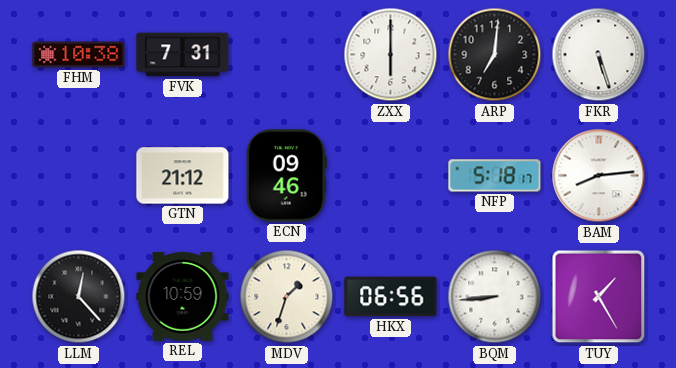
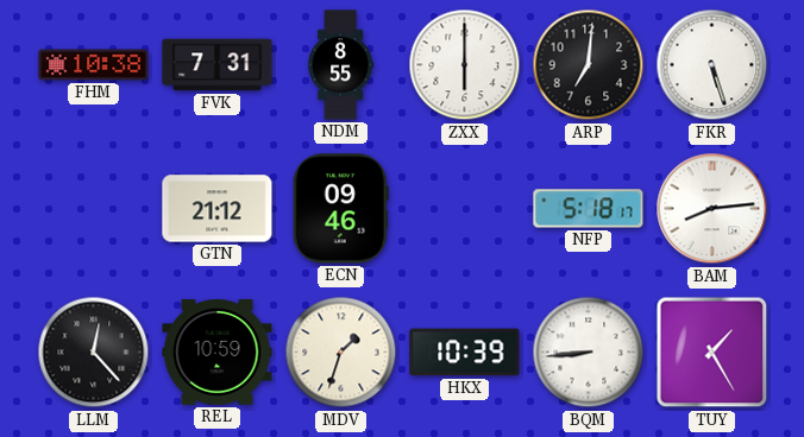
NDM: none -> 8:55 (340, 65)
HKX: 06:56 -> 10:39 (465, 353)
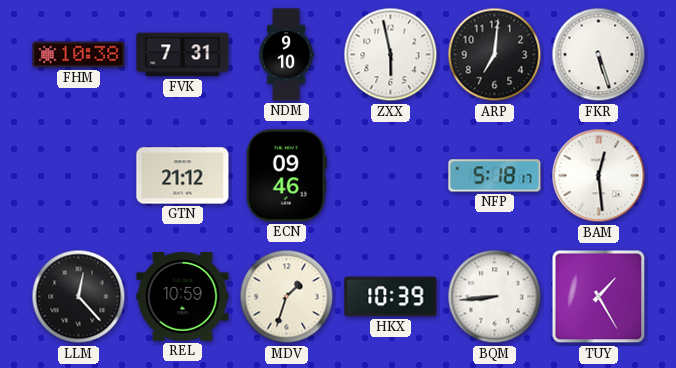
NDM: 8:55 -> 9:10 (286, 55)
ZXX: 6:00 -> 5:58 (391, 55)
BAM: 8:14 -> 12:29 (599, 176)
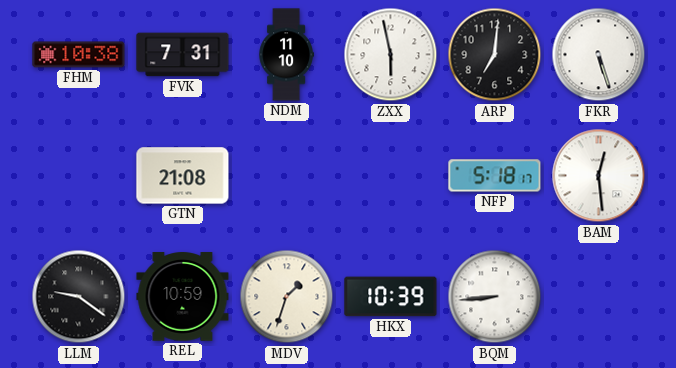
NDM: 9:10 -> 11:10 (286, 55)
GTN: 21:12 -> 21:08 (183, 176)
ECN: 09:46 -> none (286, 176)
LLM: 12:23 -> 9:21 (79, 297)
TUY: 1:25 -> none (599, 297)
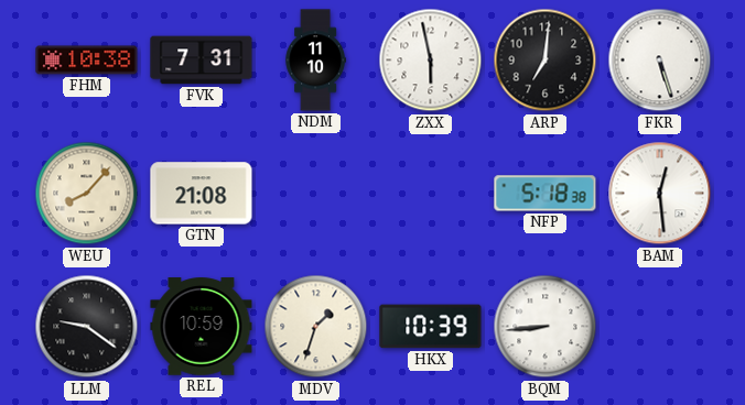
WEU: none -> 8:07 (87, 194)
NFP: 5:18:17 -> 5:18:38 (546, 194)
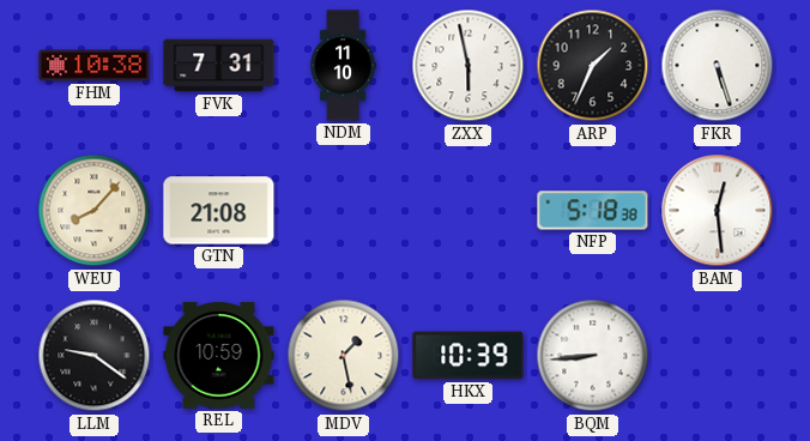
ARP: 7:01 -> 1:34 (593, 66)
MDV: 1:33 -> 1:28 (344, 356)
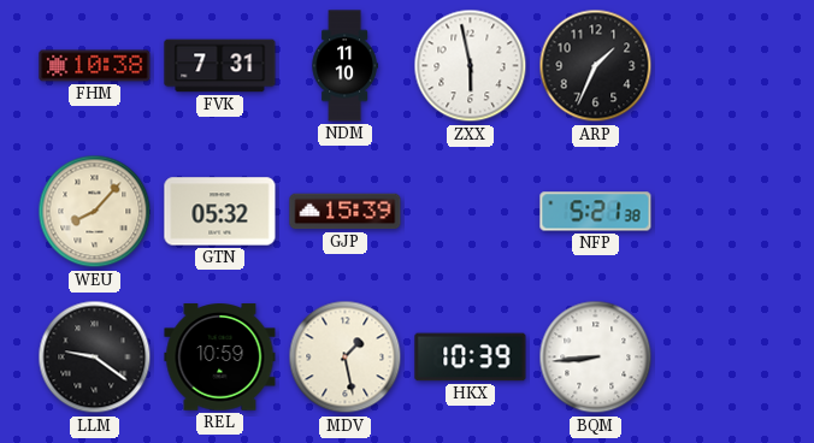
FKR: 5:27 -> none (718, 66)
GTN: 21:08 -> 05:32 (220, 212)
GJP: none -> 15:39 (346, 212)
NFP: 5:18 -> 5:21 (596, 212)
BAM: 12:29 -> none (718, 211)
